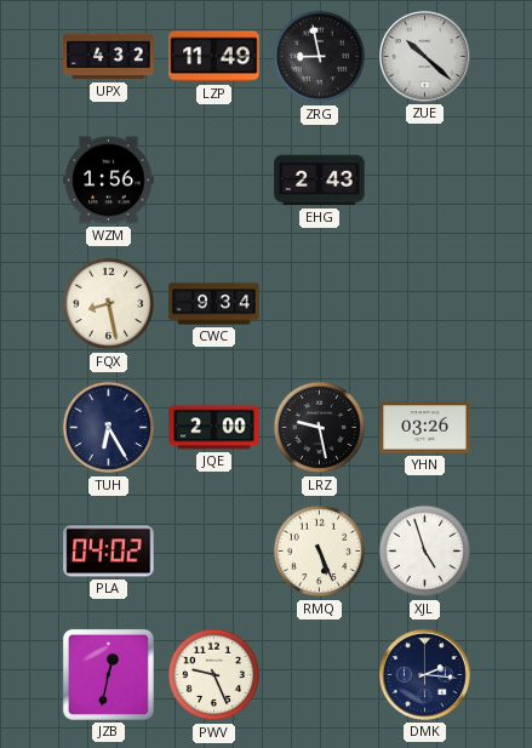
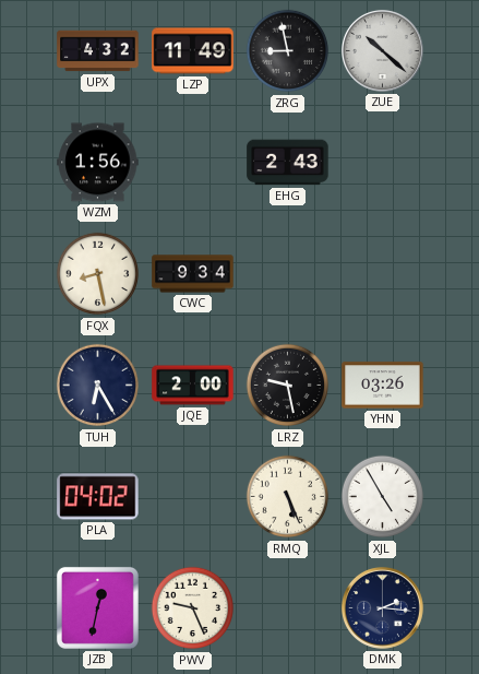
XJL: 4:57 -> 4:55 (383, 497)
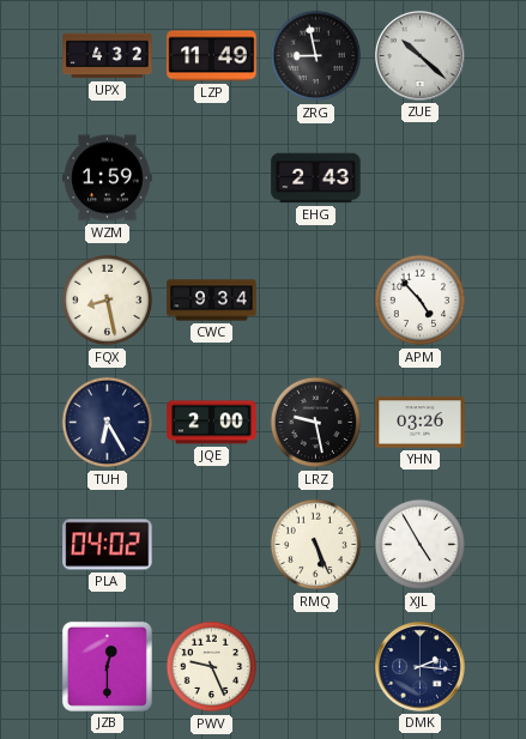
WZM: 1:56 -> 1:59 (108, 178)
APM: none -> 4:53 (421, 301)
JZB: 12:32 -> 12:30 (107, 666)
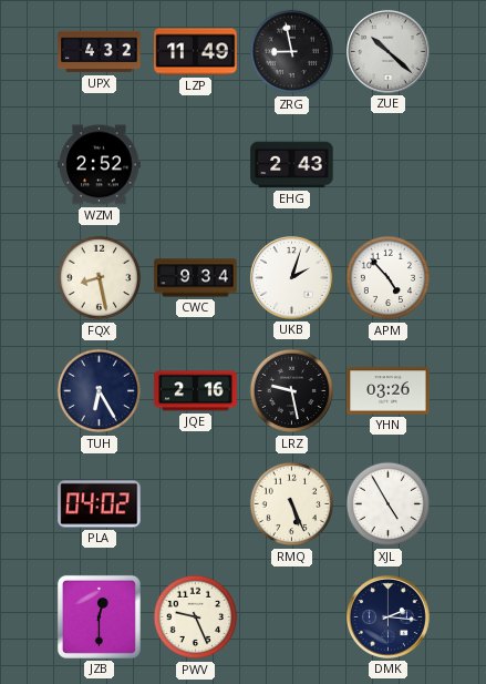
WZM: 1:59 -> 2:52 (100, 165)
UKB: none -> 2:03 (291, 277)
JQE: 2:00 -> 2:16 (196, 391)
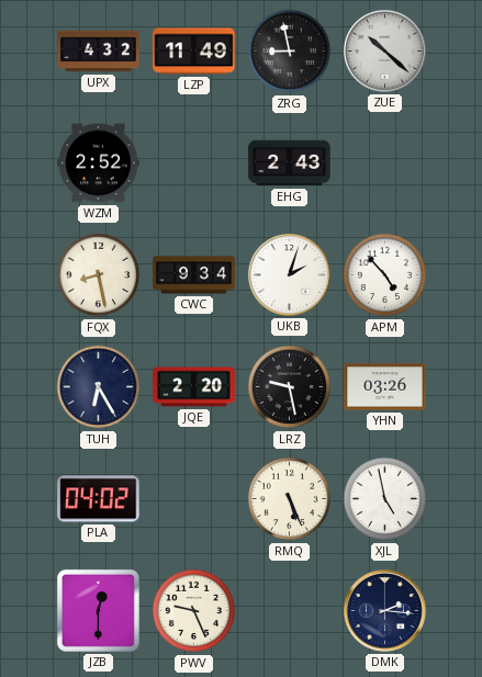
JQE: 2:16 -> 2:20 (194, 387)
XJL: 4:55 -> 4:58 (385, 499)
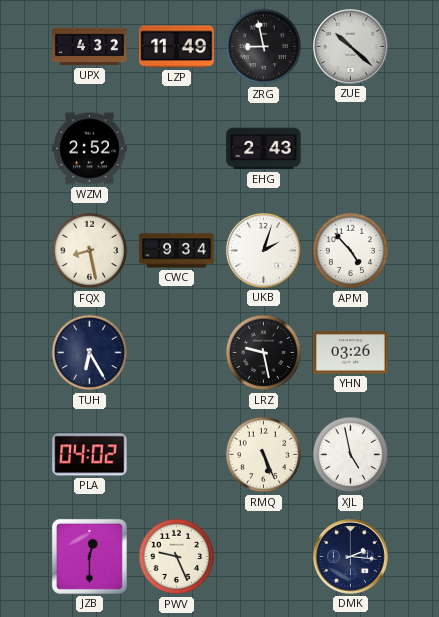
JQE: 2:20 -> none (194, 387)
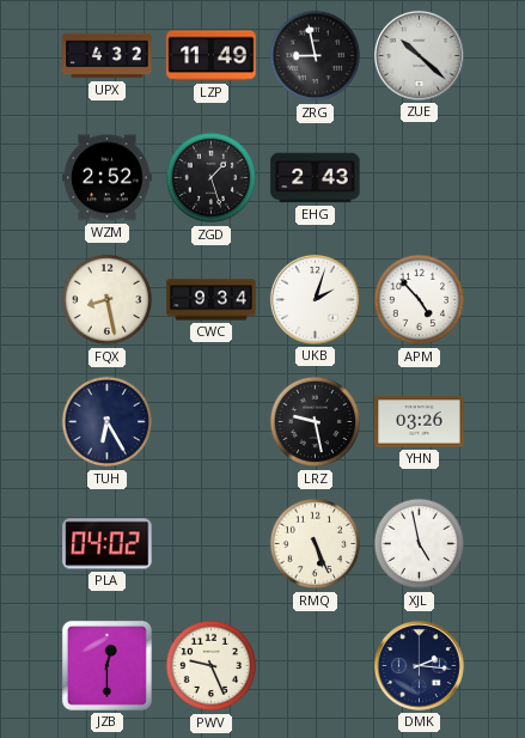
ZGD: none -> 1:27 (212, 178)
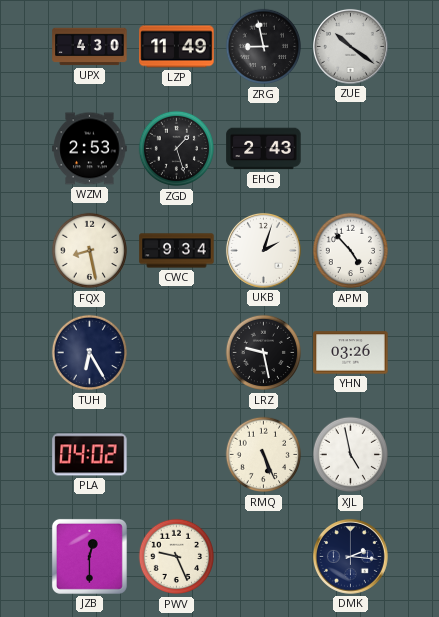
UPX: 4:32 -> 4:30 (90, 47)
ZUE: 10:22 -> 10:21 (350, 46)
WZM: 2:52 -> 2:53 (90, 149)
